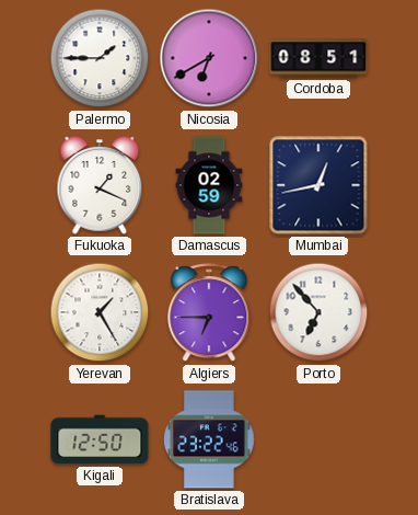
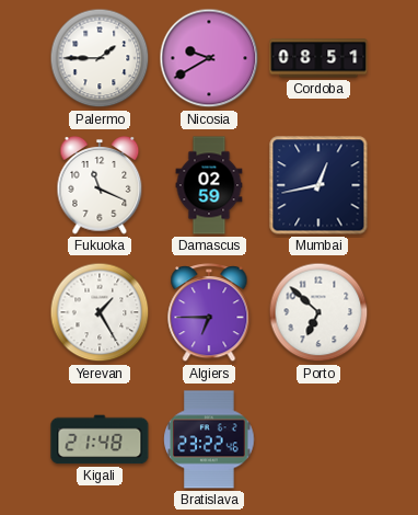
Nicosia: 6:40 -> 9:40 (209, 58)
Fukuoka: 1:19 -> 11:19 (100, 186)
Porto: 6:53 -> 6:52 (318, 312)
Kigali: 12:50 -> 21:48 (100, 439)
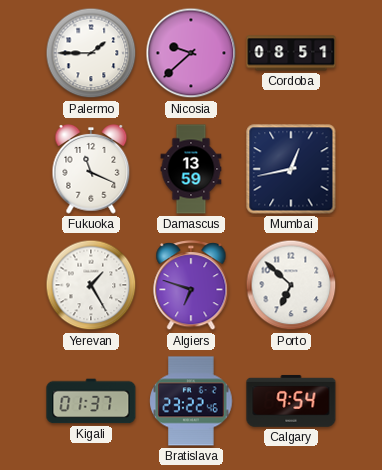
Nicosia: 9:40 -> 9:38 (191, 53)
Damascus: 02:59 -> 13:59 (191, 169)
Algiers: 6:45 -> 6:48 (191, 286)
Kigali: 21:48 -> 01:37 (91, 401)
Calgary: none -> 9:54 (291, 401)
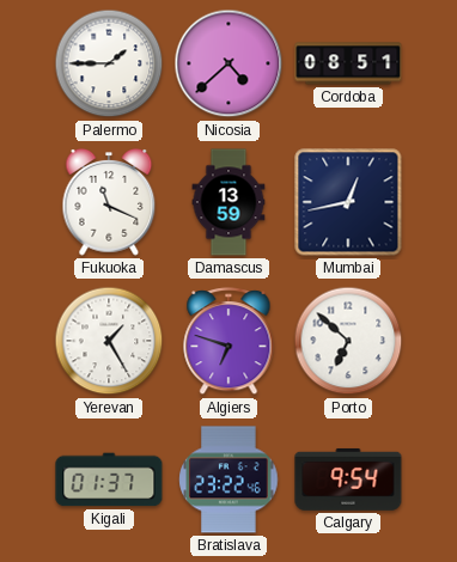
Nicosia: 9:38 -> 4:38 (228, 63)
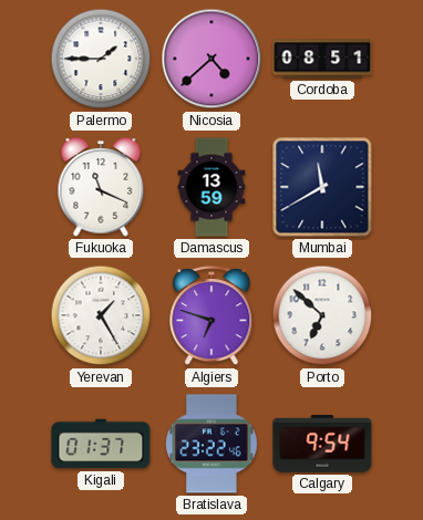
Mumbai: 12:43 -> 11:40 (322, 187)
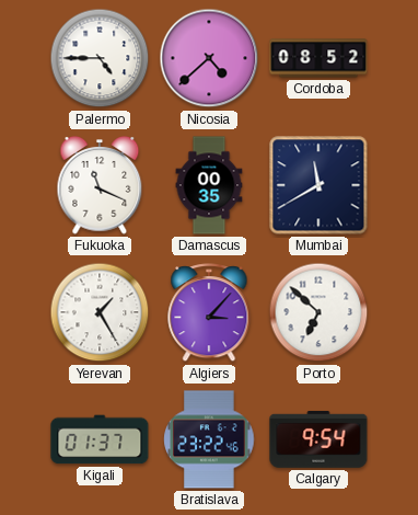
Palermo: 1:45 -> 4:45 (100, 58)
Cordoba: 08:51 -> 08:52 (318, 58)
Damascus: 13:59 -> 00:35 (209, 185)
Algiers: 6:48 -> 3:07 (209, 313)
